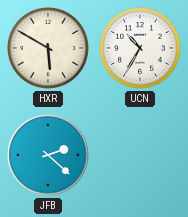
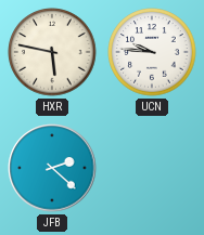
HXR: 5:50 -> 5:47 (52, 52)
UCN: 10:35 -> 9:46 (152, 52)
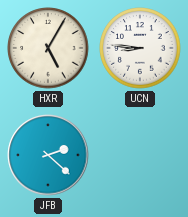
HXR: 5:47 -> 5:05 (48, 48)
UCN: 9:46 -> 8:46 (140, 48)
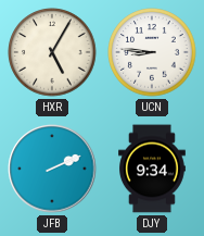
JFB: 2:22 -> 2:11 (52, 169)
DJY: none -> 9:34 (153, 169)
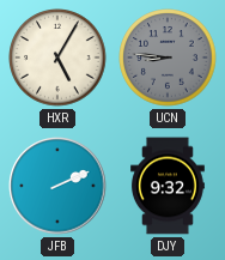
UCN dial: white -> grey (168, 58)
DJY: 9:34 -> 9:32 (169, 186)
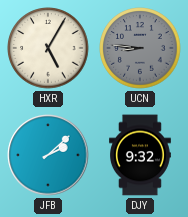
JFB: 2:11 -> 2:08 (48, 155)
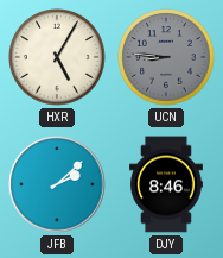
DJY: 9:32 -> 8:46 (167, 184)
